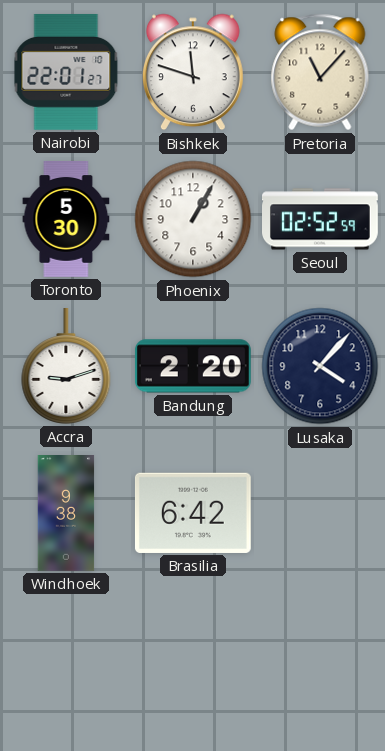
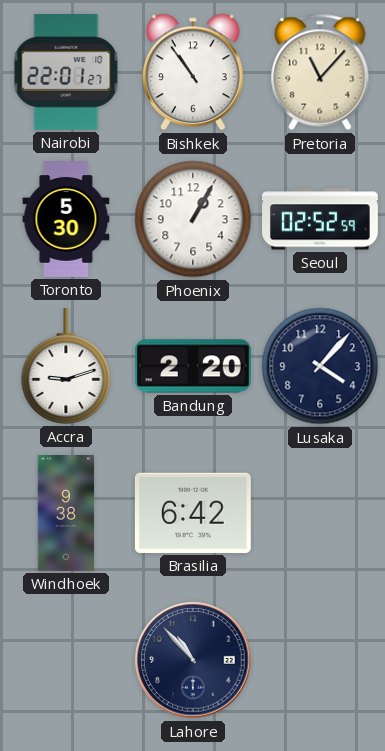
Bishkek: 11:48 -> 10:54 (193, 72)
Lahore: none -> 10:53 (193, 660)
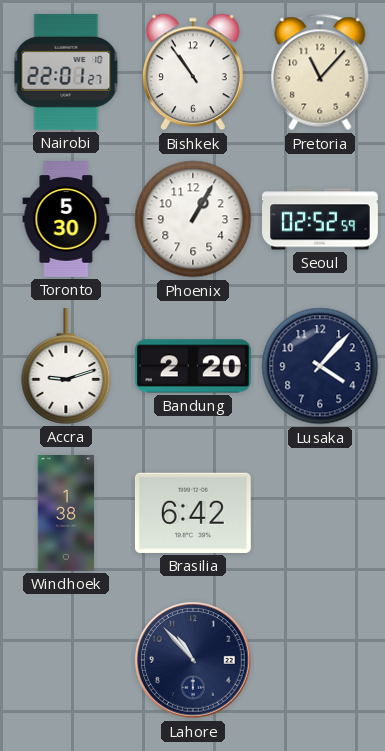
Windhoek: 9:38 -> 1:38 (66, 514)
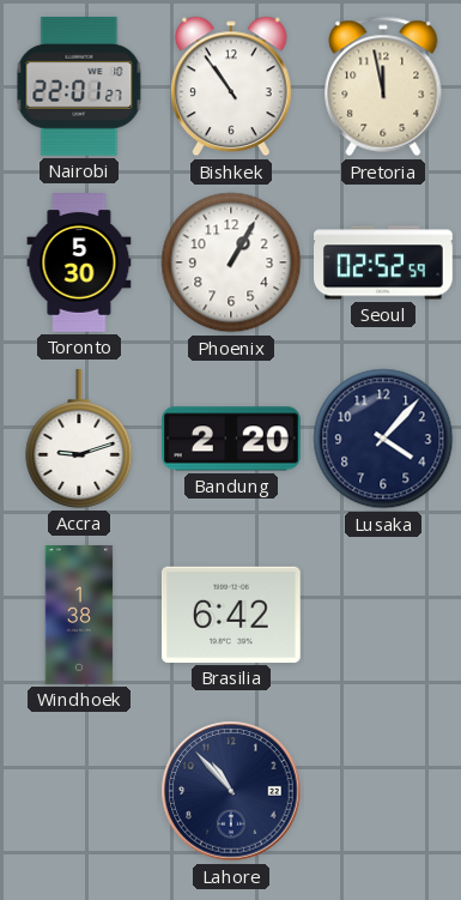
Pretoria: 11:07 -> 11:58 (383, 86)
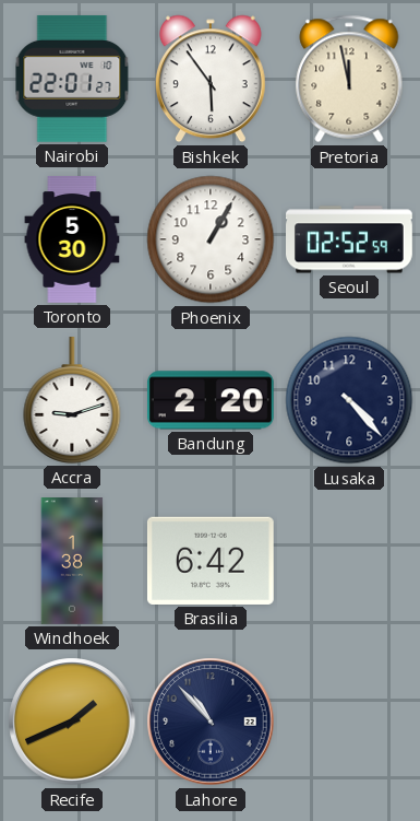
Bishkek: 10:54 -> 5:54 (211, 79)
Lusaka: 4:07 -> 4:23 (349, 400)
Recife: none -> 1:41 (72, 722)
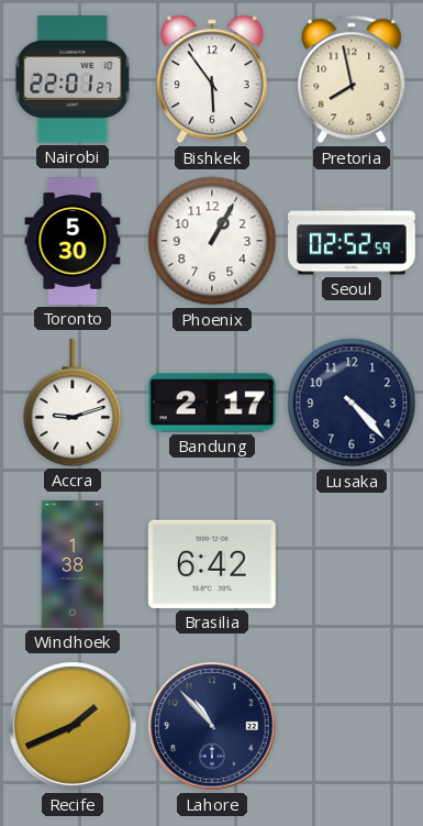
Pretoria: 11:58 -> 7:58 (352, 79)
Bandung: 2:20 -> 2:17 (212, 403)
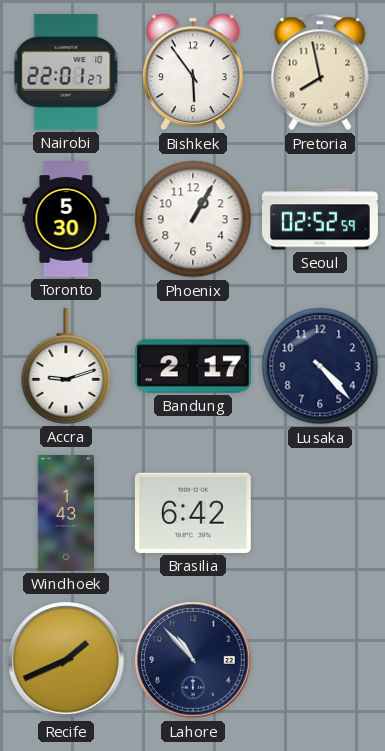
Windhoek: 1:38 -> 1:43 (66, 514)
